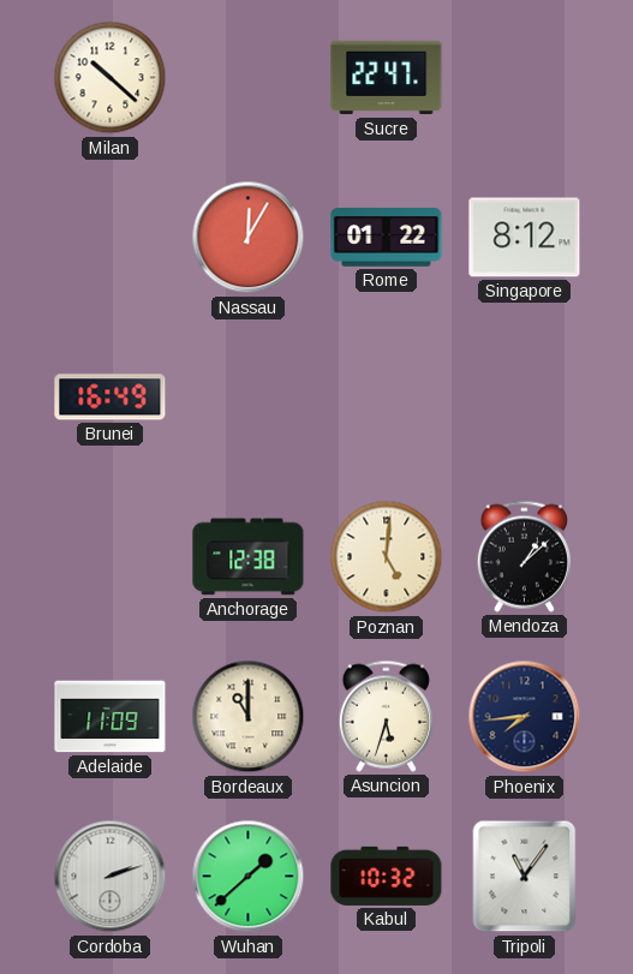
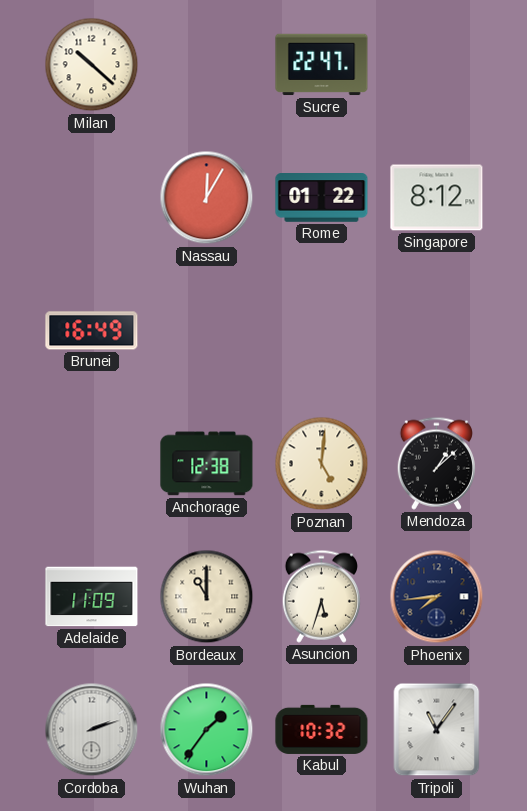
Wuhan: 1:38 -> 1:36 (207, 730)
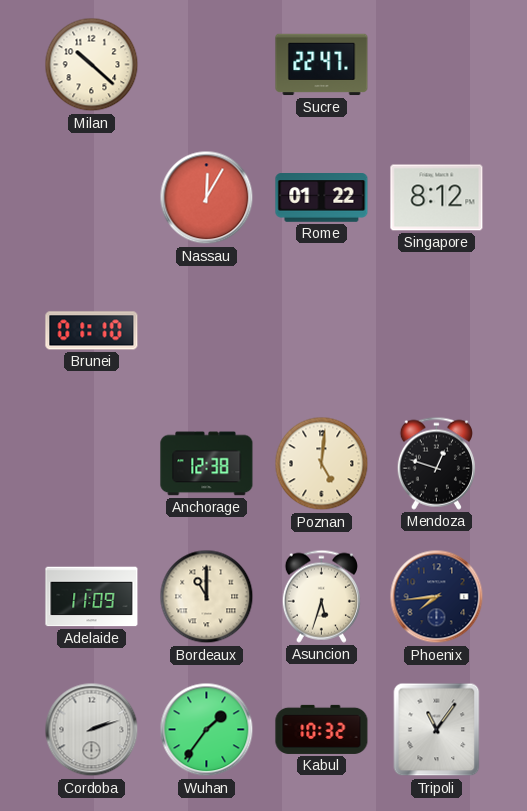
Brunei: 16:49 -> 01:10 (92, 331)
Mendoza: 1:08 -> 12:48 (436, 463)
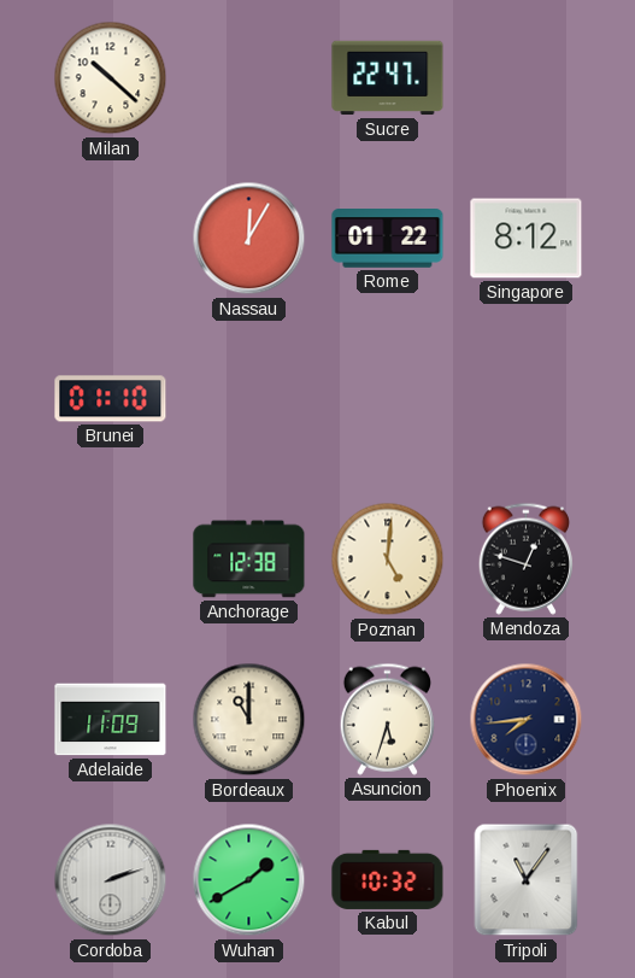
Wuhan: 1:36 -> 1:40 (249, 880)
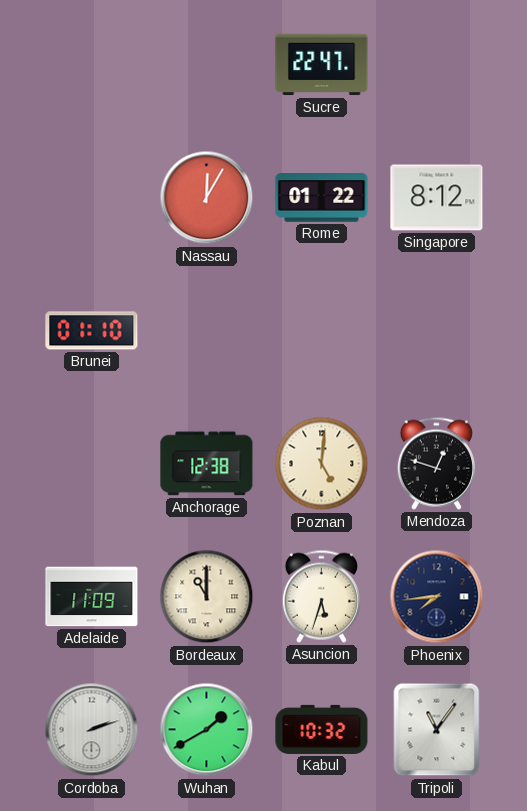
Milan: 10:22 -> none (111, 78)
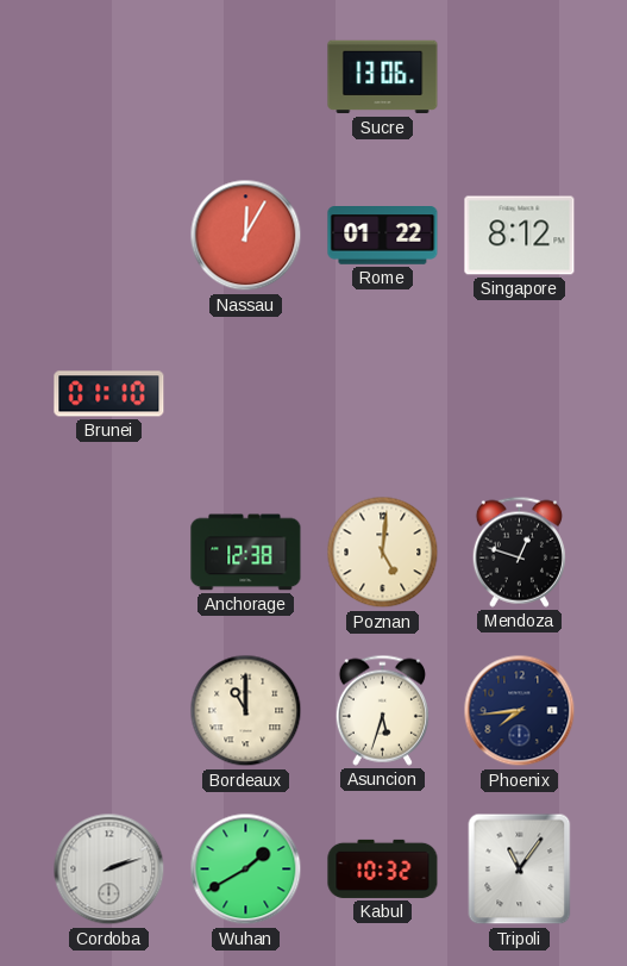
Sucre: 22:47 -> 13:06 (383, 77)
Adelaide: 11:09 -> none (92, 597)
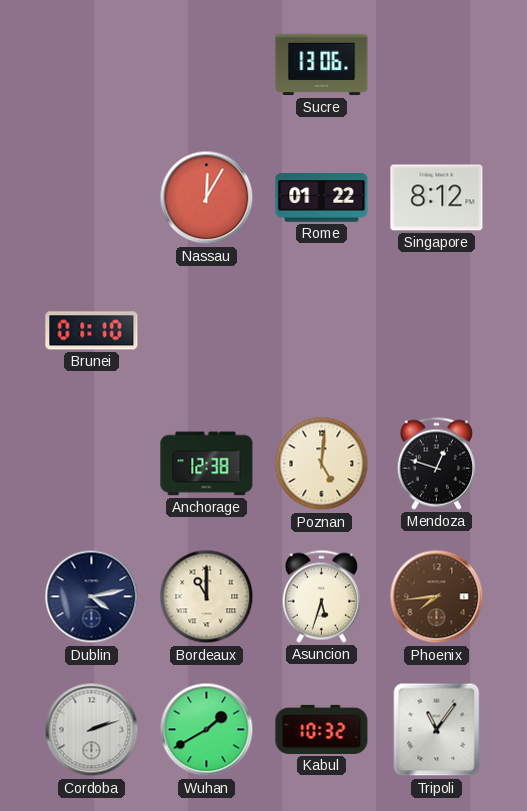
Dublin: none -> 4:13 (92, 597)
Phoenix dial: navy -> brown (437, 597)
